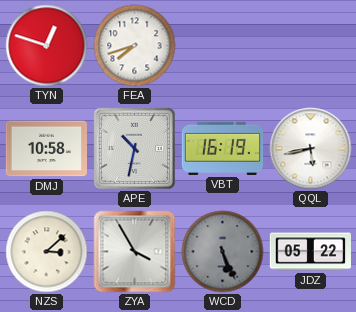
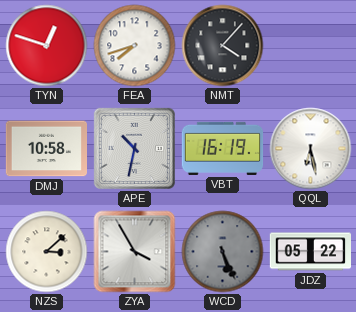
NMT: none -> 4:07 (223, 46)
QQL: 5:43 -> 6:28 (311, 149)
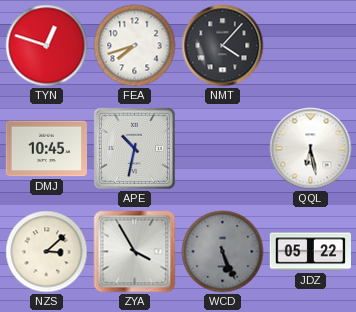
DMJ: 10:58 -> 10:45 (46, 149)
VBT: 16:19 -> none (223, 148)
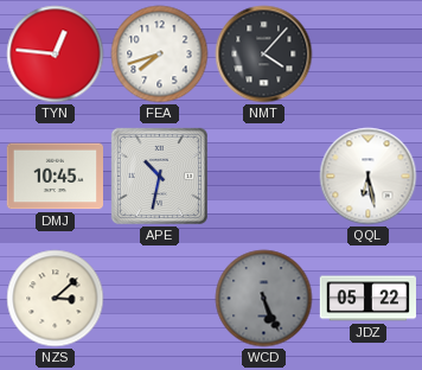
TYN: 12:48 -> 12:46 (56, 55)
ZYA: 3:55 -> none (135, 252)
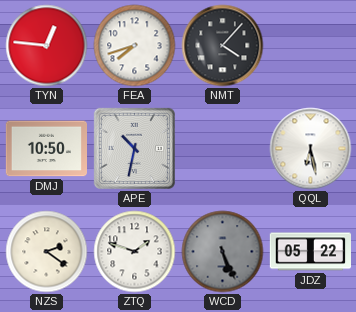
DMJ: 10:45 -> 10:50 (46, 149)
NZS: 3:08 -> 2:21 (47, 252)
ZTQ: none -> 1:48 (135, 252)
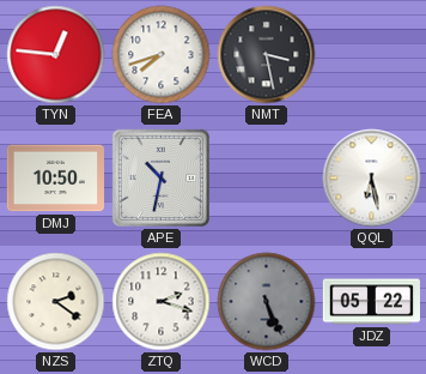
NMT: 4:07 -> 3:28 (267, 55)
ZTQ: 1:48 -> 2:18 (162, 302)
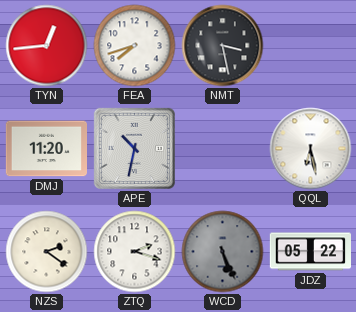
TYN: 12:46 -> 12:44 (47, 46)
DMJ: 10:50 -> 11:20 (46, 149)
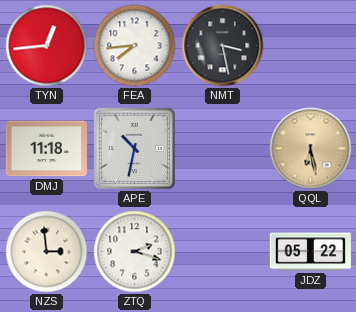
FEA: 7:42 -> 7:44 (135, 46)
DMJ: 11:20 -> 11:18 (46, 149)
QQL dial: white -> champagne (311, 149)
NZS: 2:21 -> 2:59 (47, 252)
WCD: 5:26 -> none (223, 252)
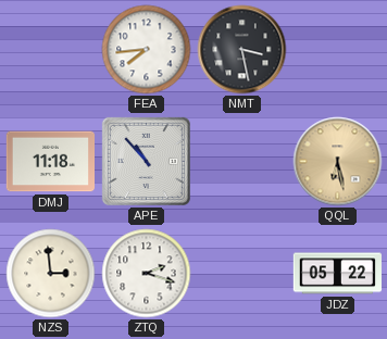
TYN: 12:44 -> none (47, 46)
APE: 10:32 -> 10:53 (146, 161)
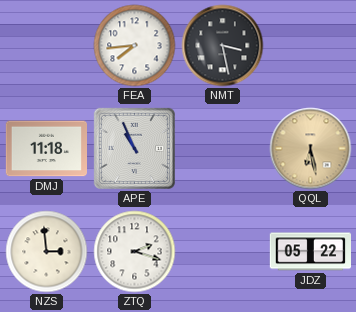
APE: 10:53 -> 10:56 (134, 148)
